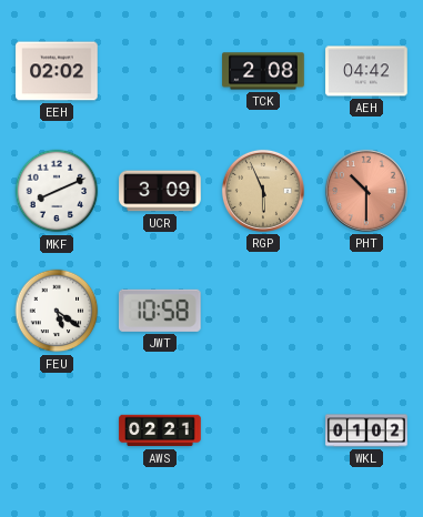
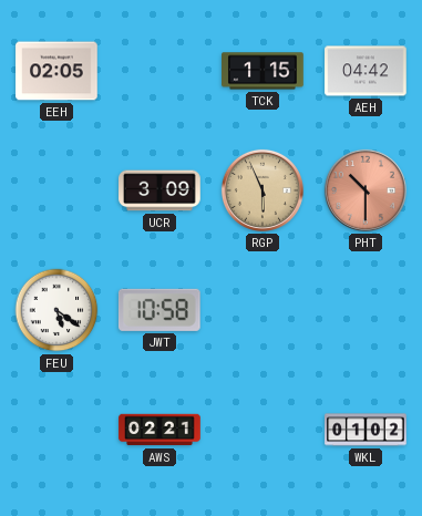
EEH: 02:02 -> 02:05 (56, 71)
TCK: 2:08 -> 1:15 (263, 71)
MKF: 8:11 -> none (57, 191)
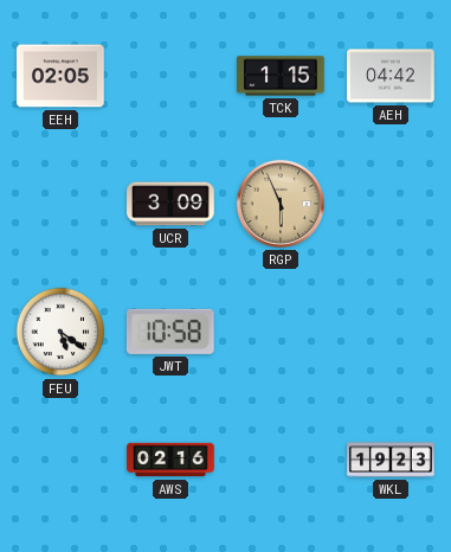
PHT: 10:30 -> none (366, 190)
AWS: 02:21 -> 02:16 (170, 460)
WKL: 01:02 -> 19:23 (391, 460)
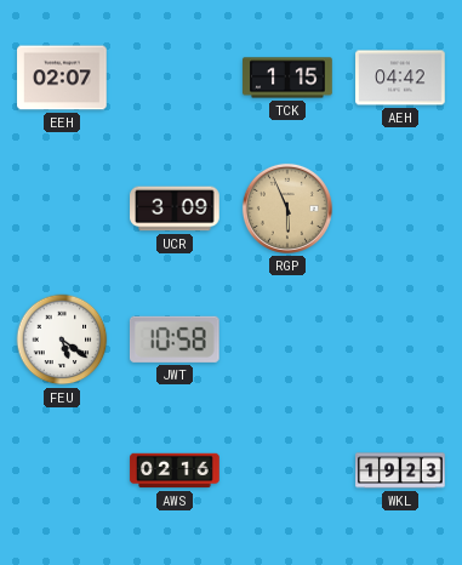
EEH: 02:05 -> 02:07 (62, 78)
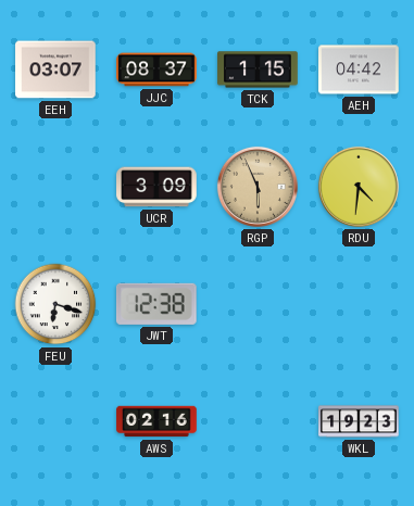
EEH: 02:07 -> 03:07 (55, 69)
JJC: none -> 08:37 (156, 69)
RDU: none -> 4:31 (359, 187)
FEU: 5:21 -> 6:18 (55, 304)
JWT: 10:58 -> 12:38 (156, 304)
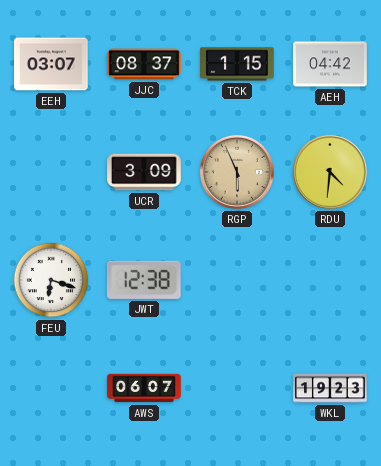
AWS: 02:16 -> 06:07 (144, 388)
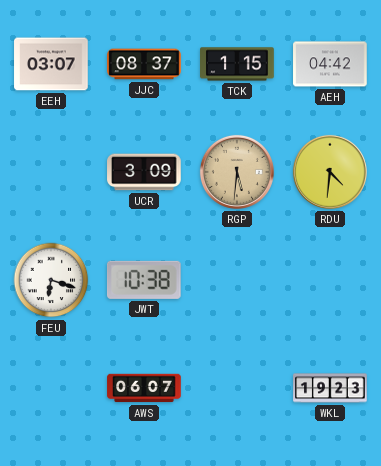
RGP: 5:56 -> 5:31 (237, 172)
JWT: 12:38 -> 10:38 (144, 280)
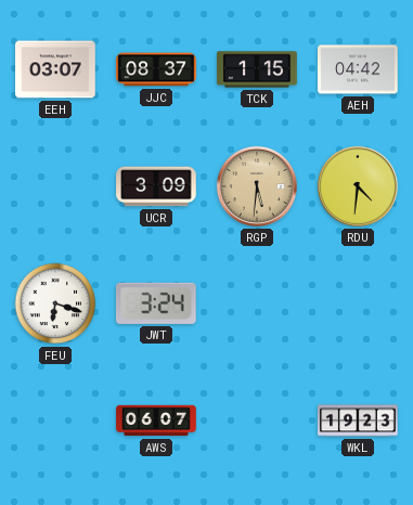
JWT: 10:38 -> 3:24 (156, 303)
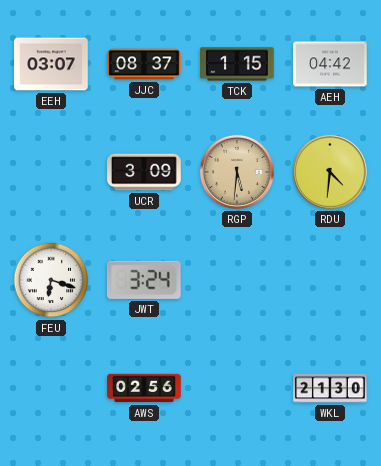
AWS: 06:07 -> 02:56 (144, 388)
WKL: 19:23 -> 21:30 (330, 388)
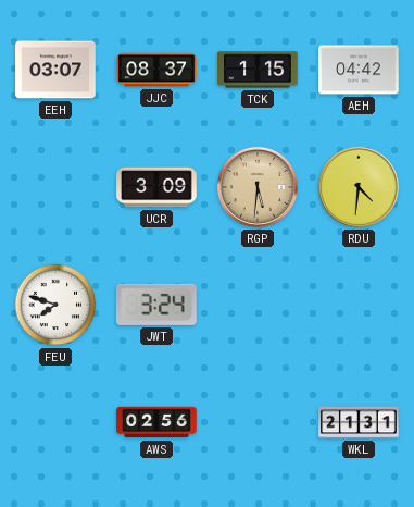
FEU: 6:18 -> 7:48 (55, 305)
WKL: 21:30 -> 21:31 (359, 422)
